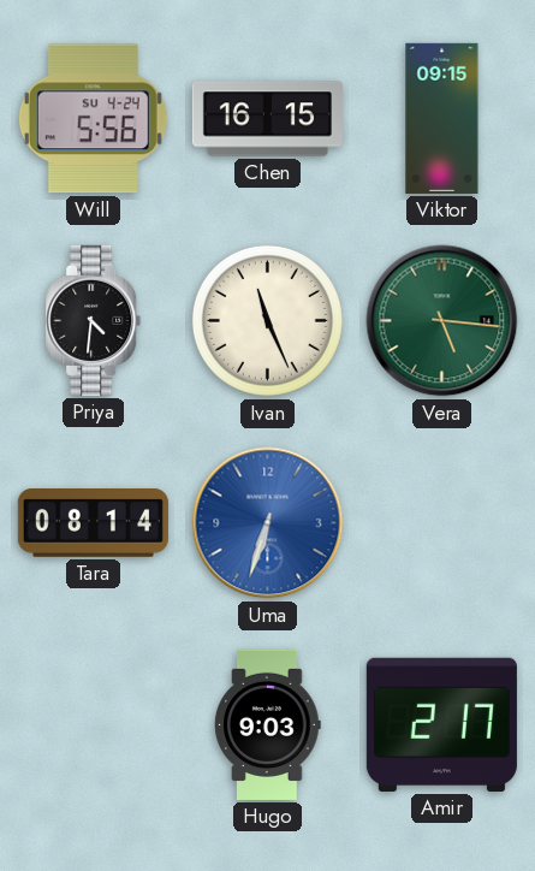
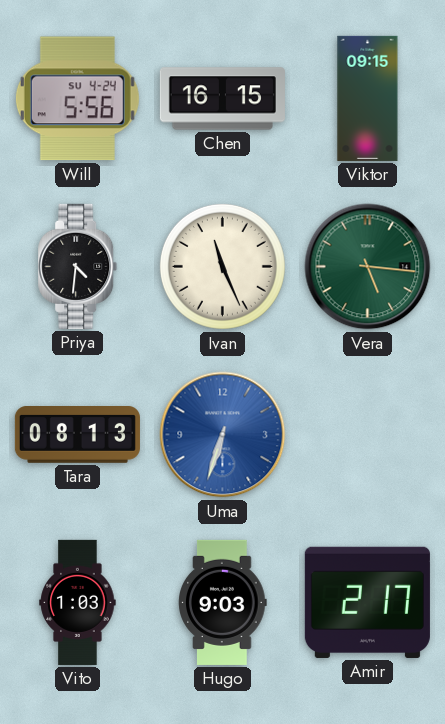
Tara: 08:14 -> 08:13 (77, 435)
Vito: none -> 1:03 (78, 602)
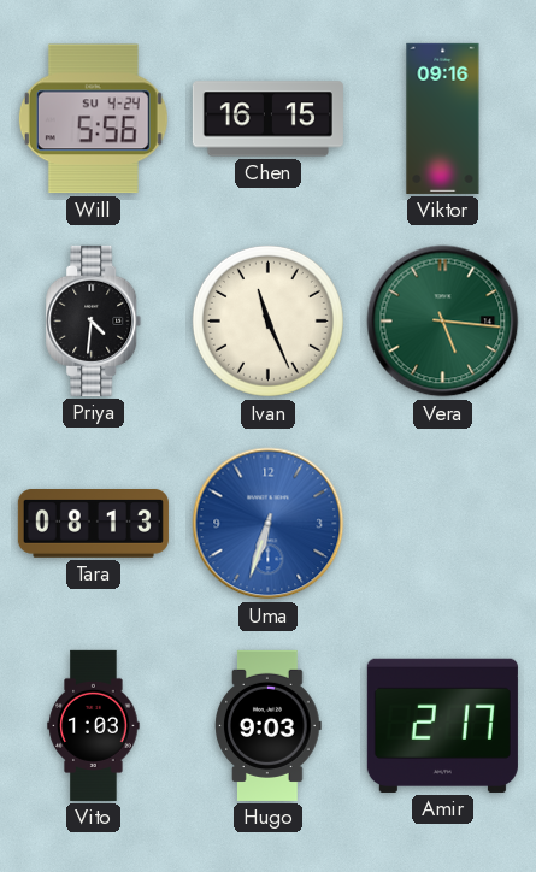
Viktor: 09:15 -> 09:16 (443, 118)
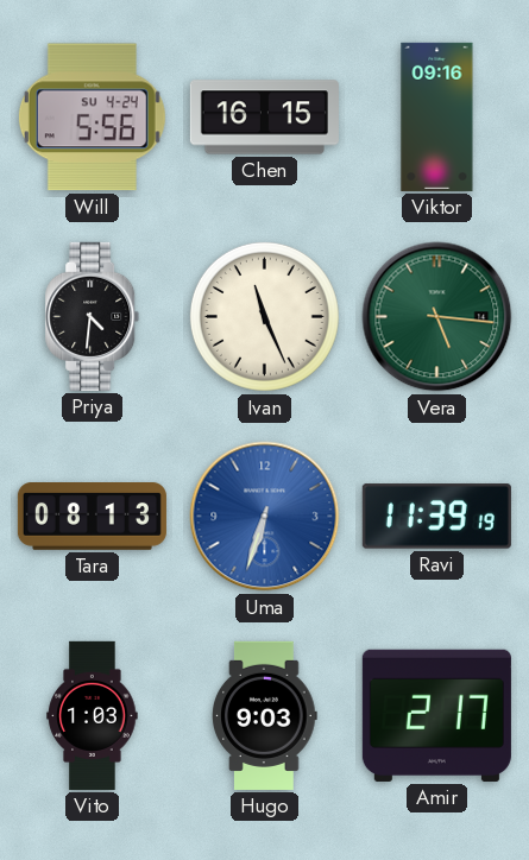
Ravi: none -> 11:39 (436, 517)
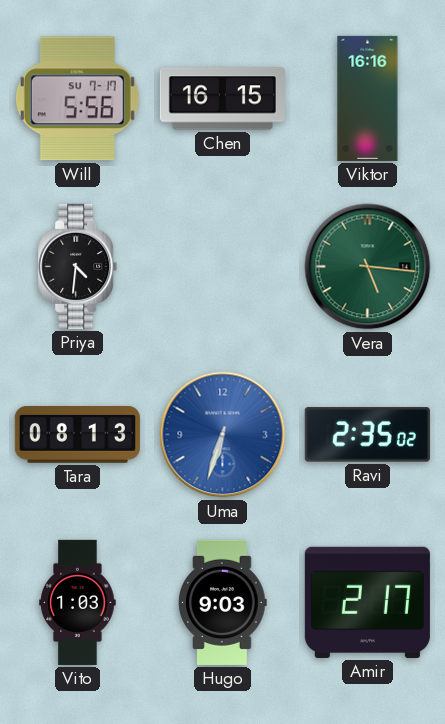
Will date: SU 4-24 -> SU 7-17 (77, 99)
Viktor: 09:16 -> 16:16 (368, 98)
Ivan: 11:26 -> none (264, 316)
Ravi: 11:39 -> 2:35 (367, 435)
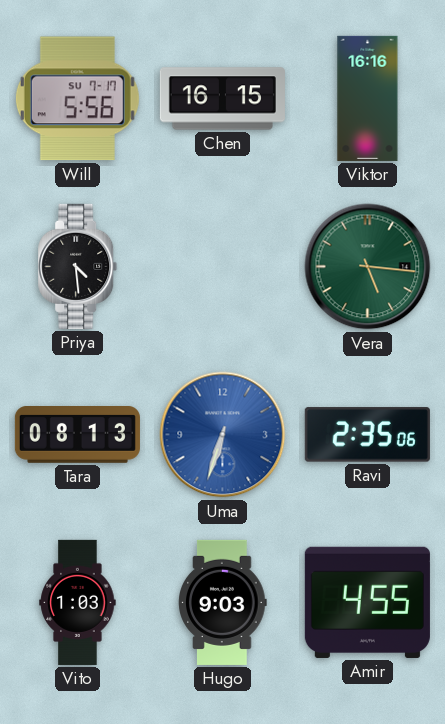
Priya: 4:31 -> 4:29 (78, 266)
Ravi: 2:35:02 -> 2:35:06 (367, 435)
Amir: 2:17 -> 4:55 (367, 602)
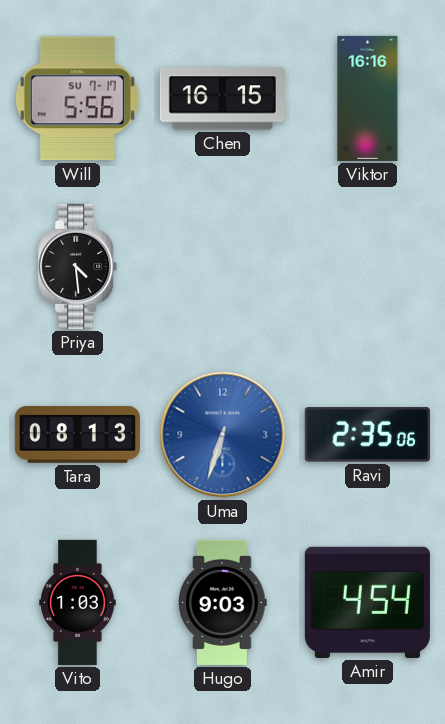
Vera: 5:16 -> none (368, 267)
Amir: 4:55 -> 4:54 (367, 602)
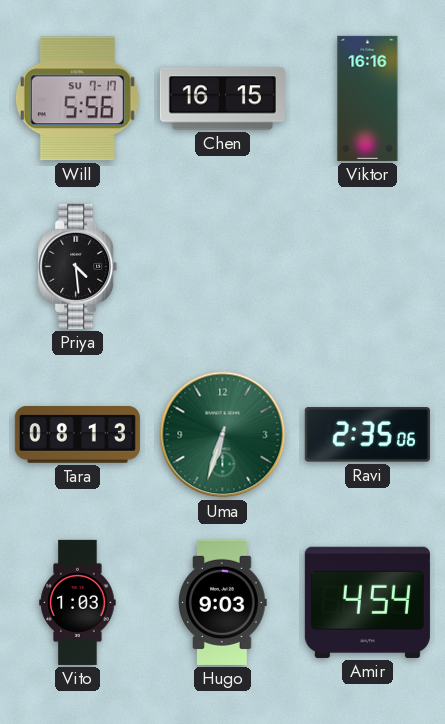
Uma dial: blue -> green (223, 435)
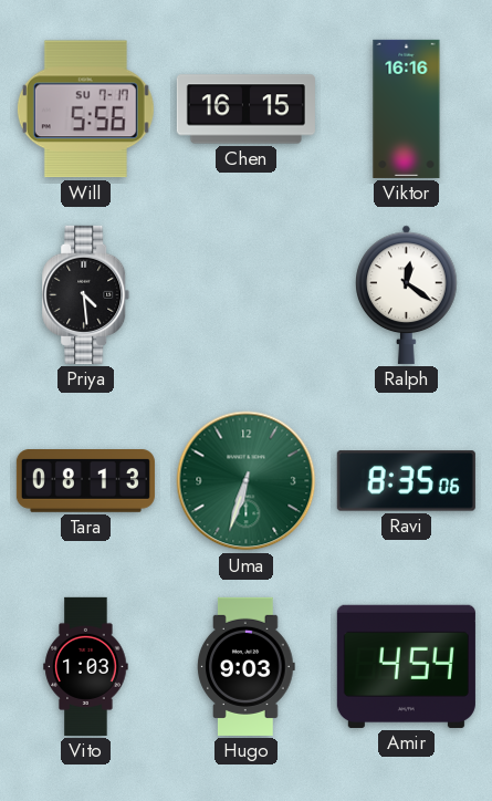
Ralph: none -> 12:21 (407, 294)
Ravi: 2:35 -> 8:35 (406, 481)
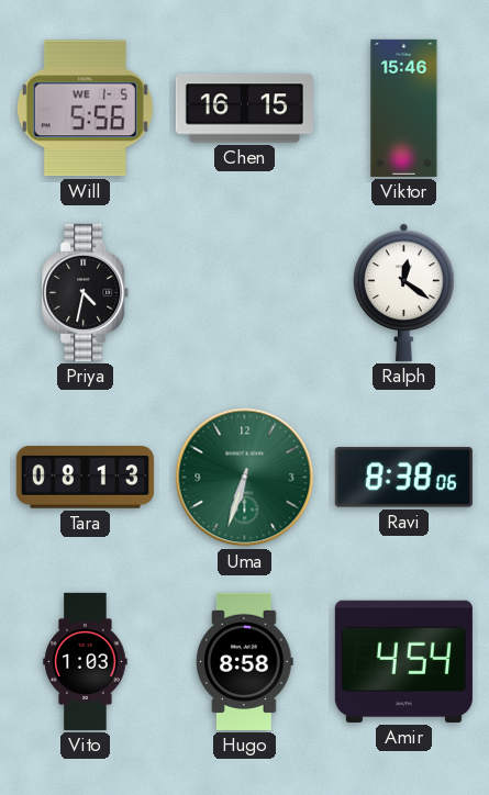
Will date: SU 7-17 -> WE 1-5 (85, 109)
Viktor: 16:16 -> 15:46 (404, 108)
Priya: 4:29 -> 4:32 (86, 292)
Ravi: 8:35 -> 8:38 (403, 478)
Hugo: 9:03 -> 8:58 (245, 661)
